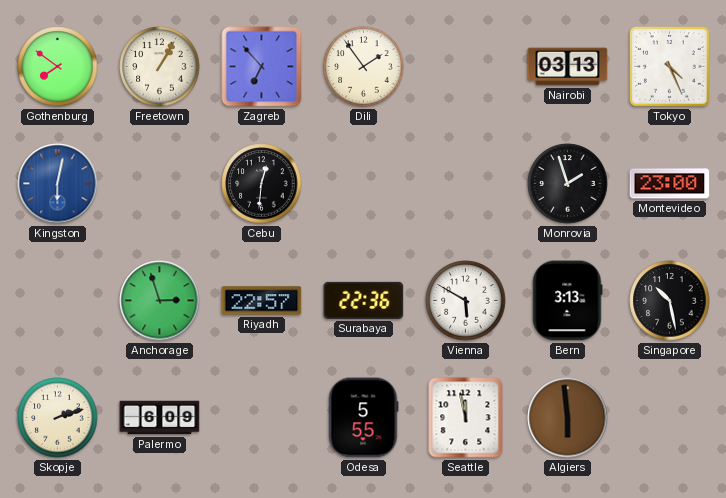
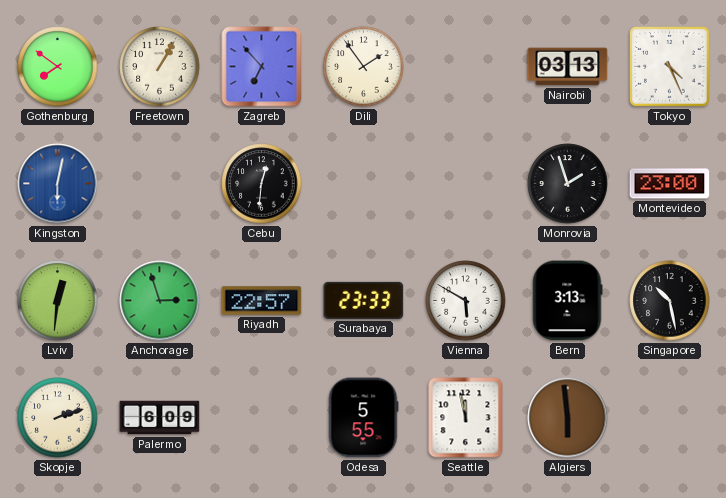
Lviv: none -> 12:31 (58, 301)
Surabaya: 22:36 -> 23:33 (364, 300)
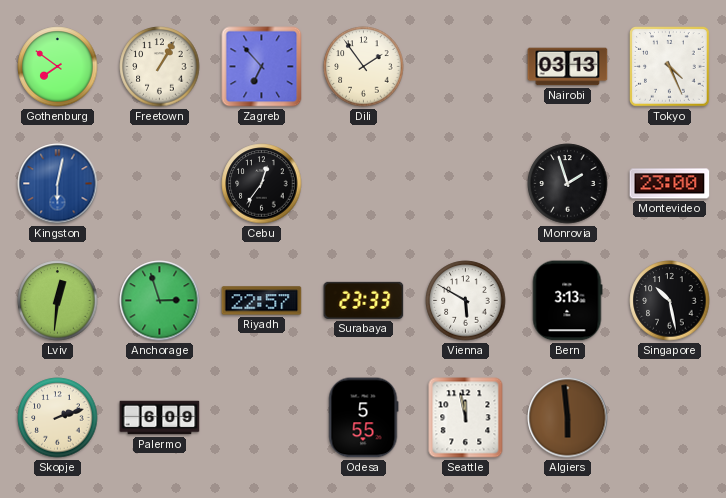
Cebu: 12:31 -> 12:36 (262, 184)
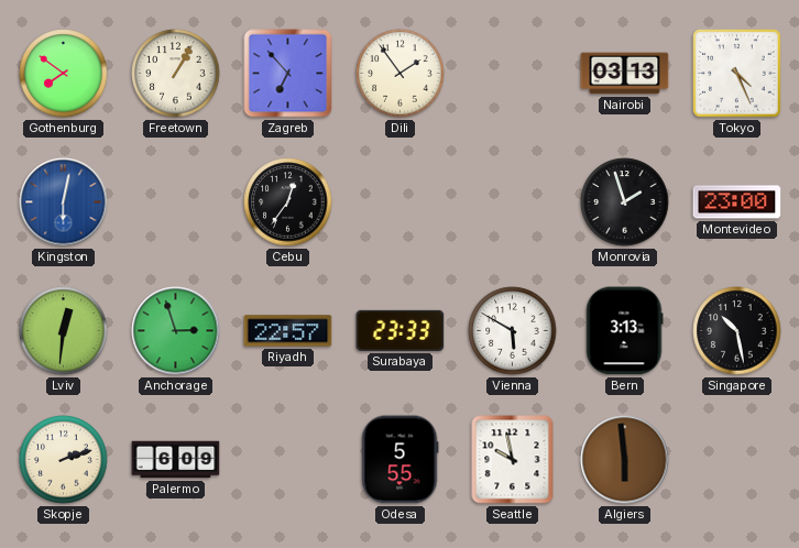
Seattle: 11:58 -> 9:58 (513, 460)
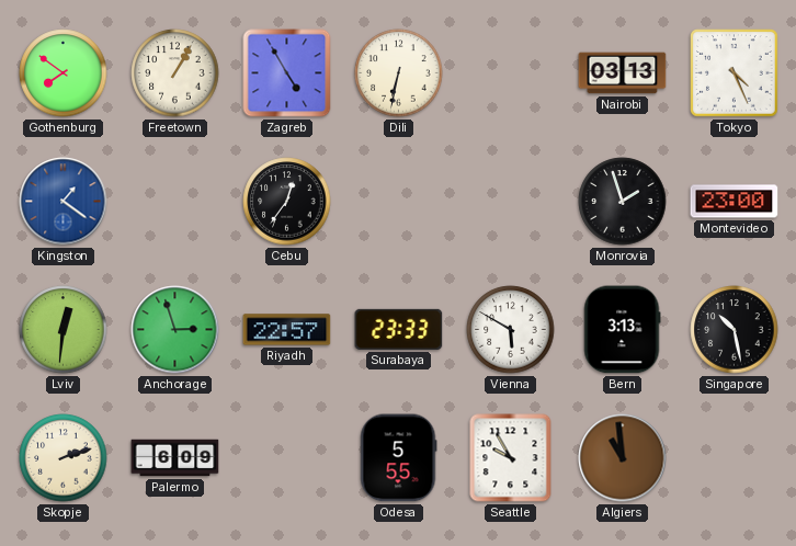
Zagreb: 6:53 -> 4:55 (287, 73)
Dili: 1:54 -> 6:32 (399, 73)
Kingston: 6:02 -> 1:21 (64, 202)
Seattle: 9:58 -> 9:55 (511, 458)
Algiers: 5:59 -> 10:59 (623, 458)
